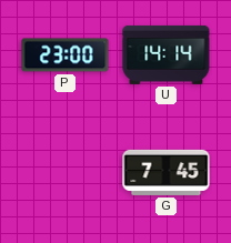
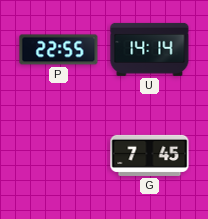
P: 23:00 -> 22:55 (59, 50)
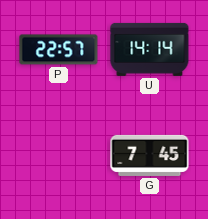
P: 22:55 -> 22:57 (59, 50)
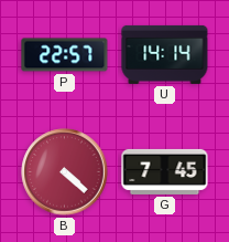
B: none -> 4:22 (65, 172)
